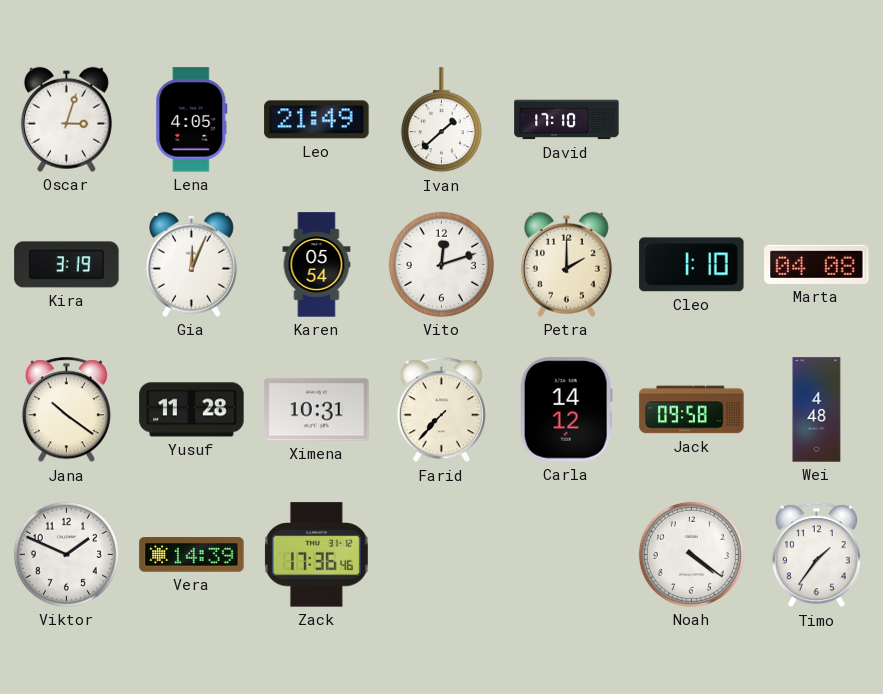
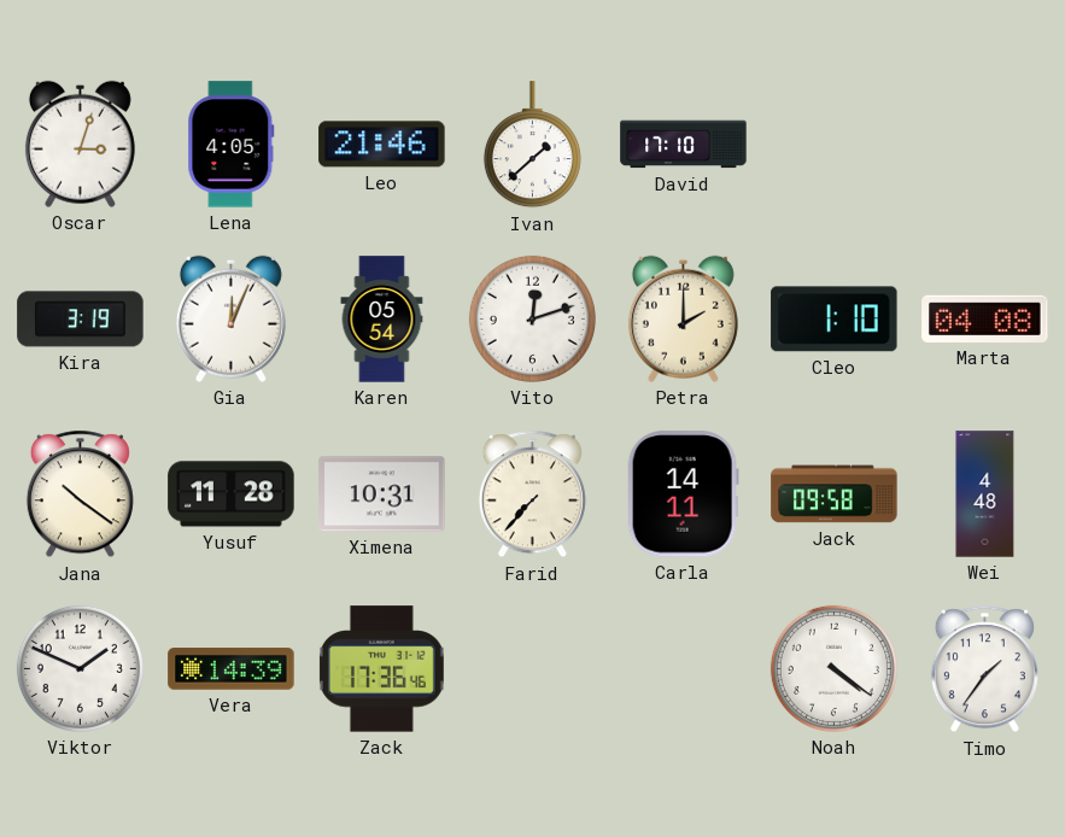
Leo: 21:49 -> 21:46 (382, 145)
Carla: 14:12 -> 14:11 (683, 494)
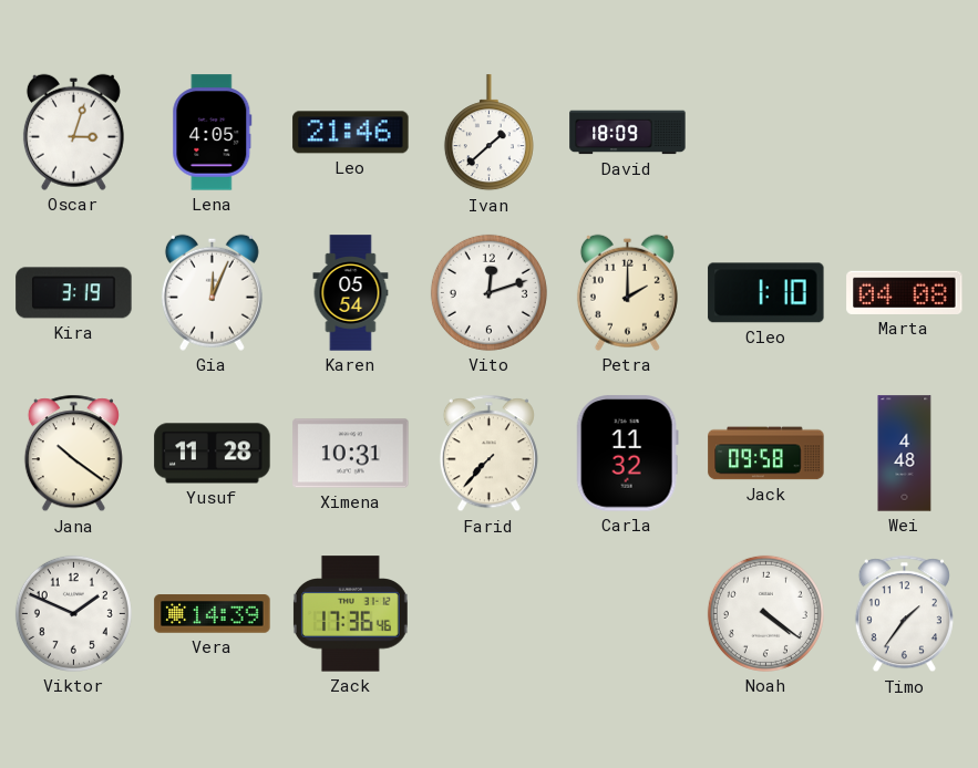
David: 17:10 -> 18:09 (628, 133)
Carla: 14:11 -> 11:32 (627, 454)
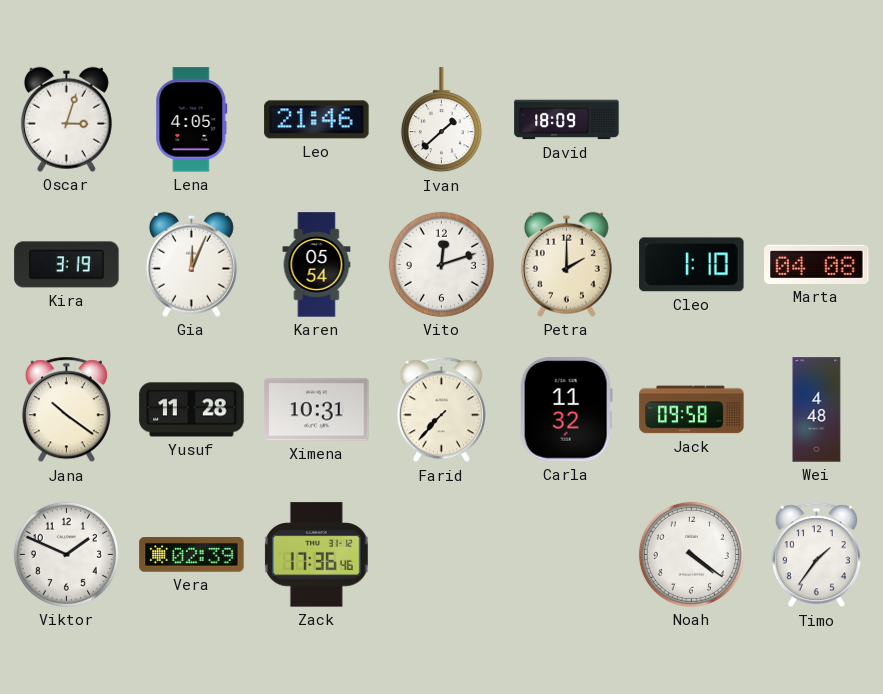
Vera: 14:39 -> 02:39 (192, 555)
